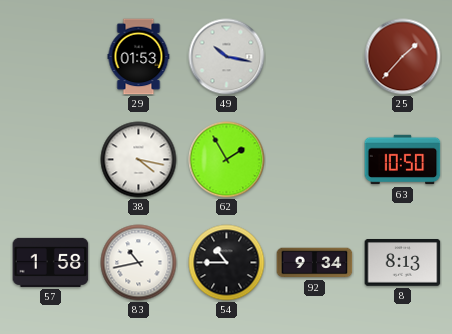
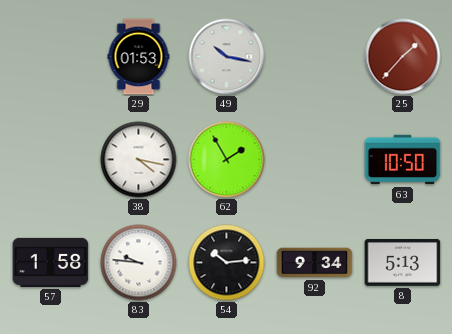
83: 10:43 -> 9:46 (139, 263)
54: 10:45 -> 10:14 (227, 263)
8: 8:13 -> 5:13 (403, 263)
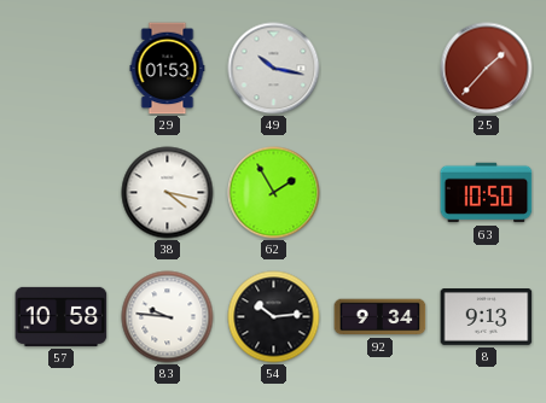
57: 1:58 -> 10:58 (62, 316)
8: 5:13 -> 9:13 (487, 317)
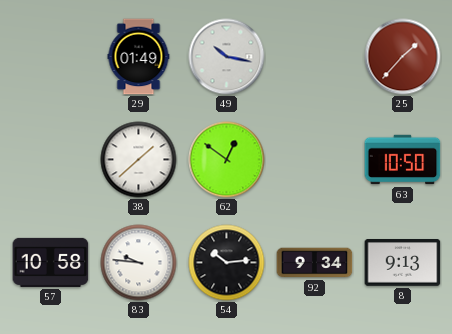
29: 01:53 -> 01:49 (139, 57)
38: 4:17 -> 1:38 (139, 160)
62: 1:55 -> 12:51 (227, 160)
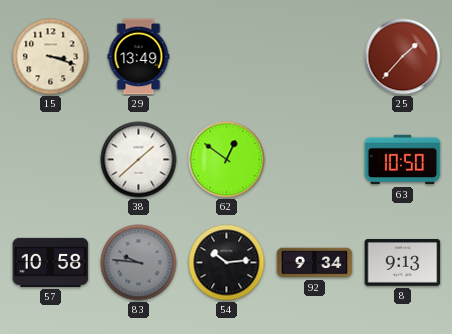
15: none -> 3:18 (51, 57)
29: 01:49 -> 13:49 (139, 57)
49: 10:17 -> none (227, 57)
83 dial: white -> grey (139, 263)
